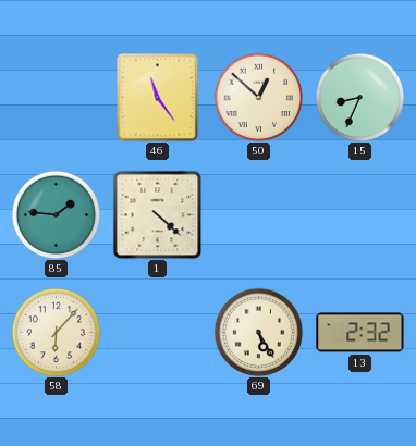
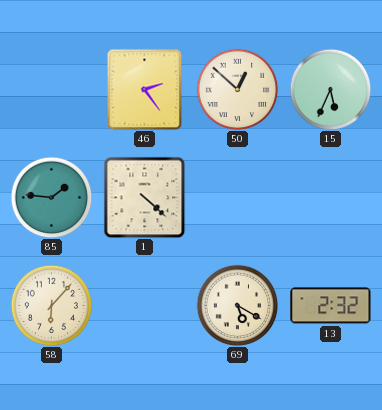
46: 11:24 -> 2:24 (145, 89)
15: 8:34 -> 5:34 (330, 89)
69: 5:25 -> 5:20 (237, 305)
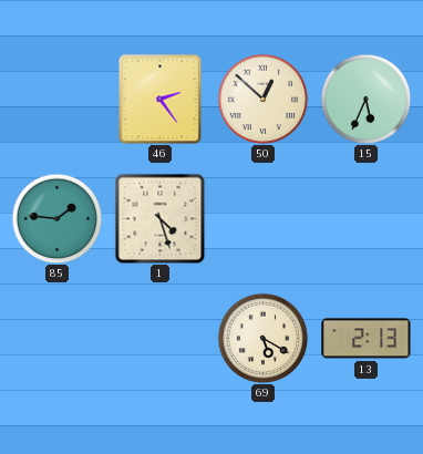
1: 4:22 -> 4:27 (159, 218)
58: 6:07 -> none (51, 305)
13: 2:32 -> 2:13 (367, 339)
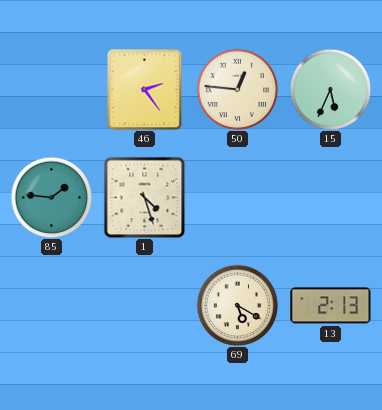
50: 12:52 -> 12:46 (237, 89)
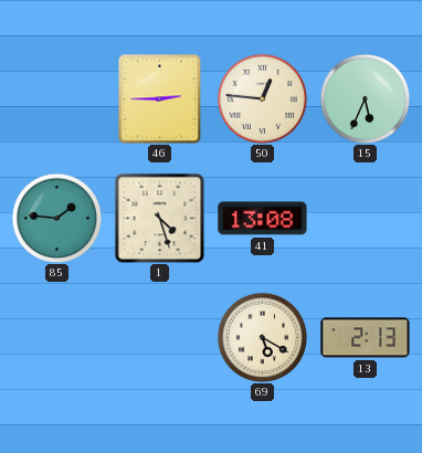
46: 2:24 -> 2:45 (160, 98)
41: none -> 13:08 (263, 219)
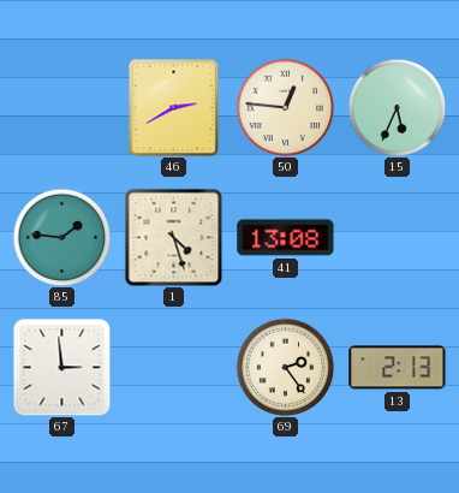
46: 2:45 -> 2:40 (174, 107)
67: none -> 2:59 (61, 368)
69: 5:20 -> 2:24 (285, 367)
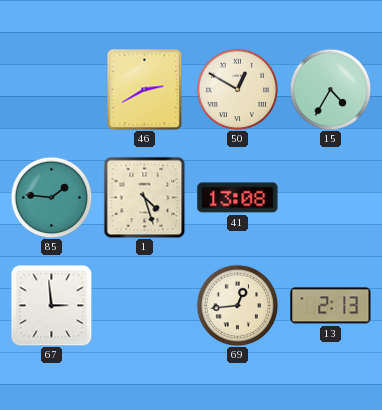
50: 12:46 -> 12:50 (237, 89)
15: 5:34 -> 4:35 (330, 89)
69: 2:24 -> 12:44 (237, 305)
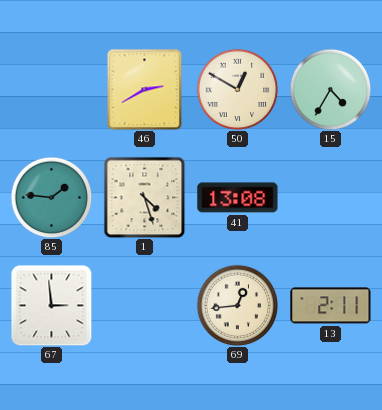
13: 2:13 -> 2:11 (331, 306)
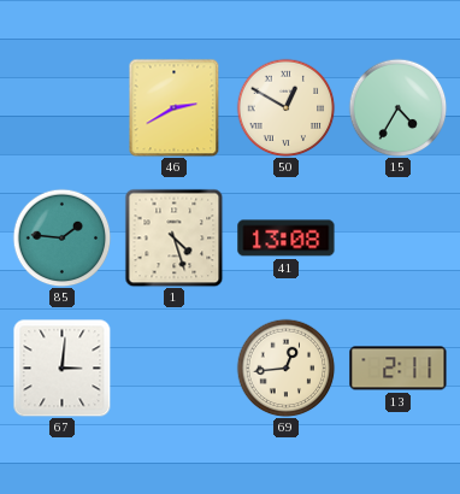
67: 2:59 -> 3:01 (61, 369)
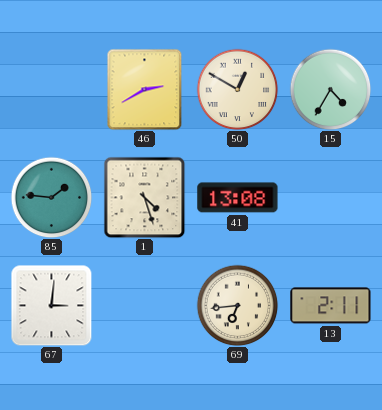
69: 12:44 -> 6:44 (237, 305)
